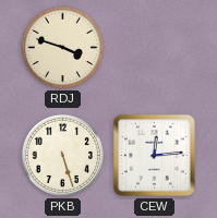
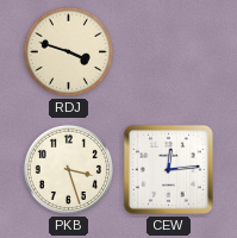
PKB: 5:27 -> 3:27 (68, 169)
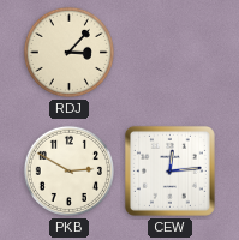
RDJ: 3:48 -> 3:07 (68, 52)
PKB: 3:27 -> 2:50 (68, 170)
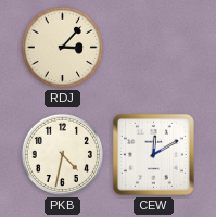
PKB: 2:50 -> 4:32 (62, 154)
CEW: 12:14 -> 12:10 (153, 154)
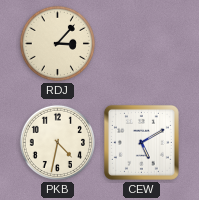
CEW: 12:10 -> 5:10 (141, 142)
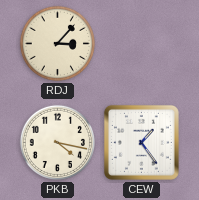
PKB: 4:32 -> 4:17 (57, 142)
CEW: 5:10 -> 1:24 (141, 142)
